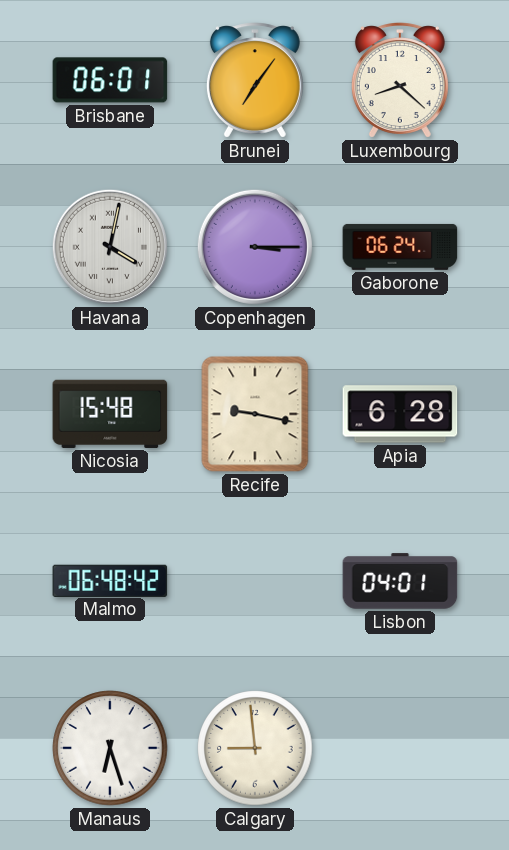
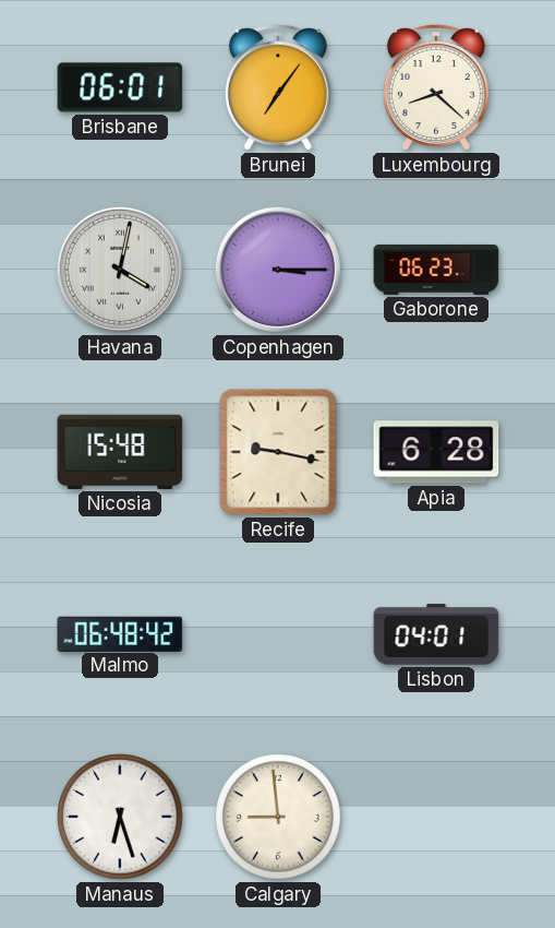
Gaborone: 06:24 -> 06:23 (436, 270)
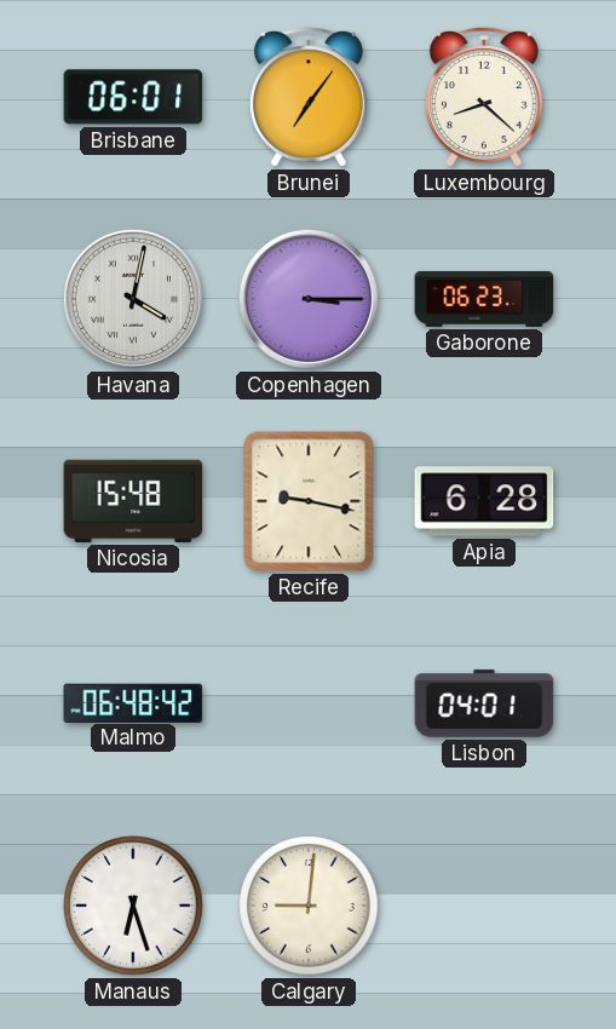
Calgary: 8:59 -> 9:01 (309, 906)
